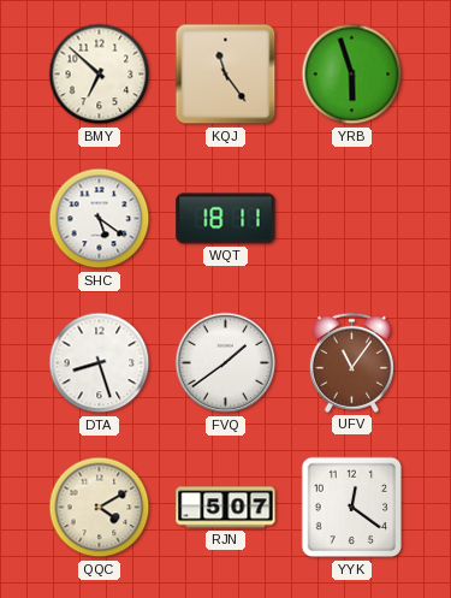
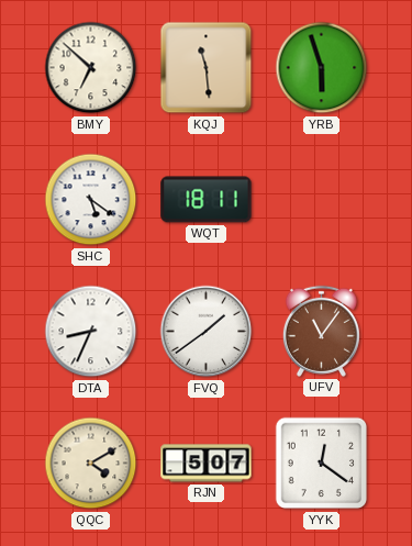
KQJ: 11:24 -> 11:29 (207, 68)
DTA: 8:27 -> 8:34 (91, 332)
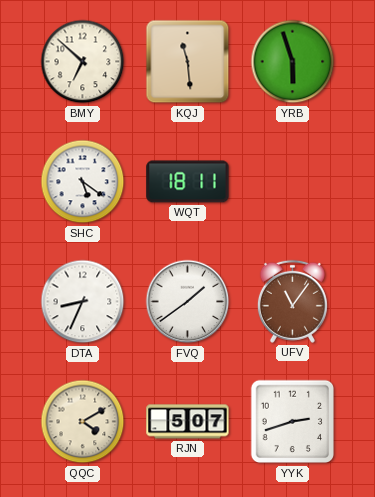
YYK: 12:21 -> 2:42 (293, 422)
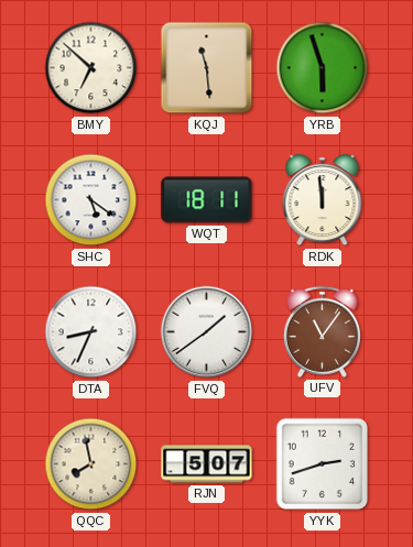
RDK: none -> 11:59 (323, 200)
QQC: 4:10 -> 7:58 (91, 464)
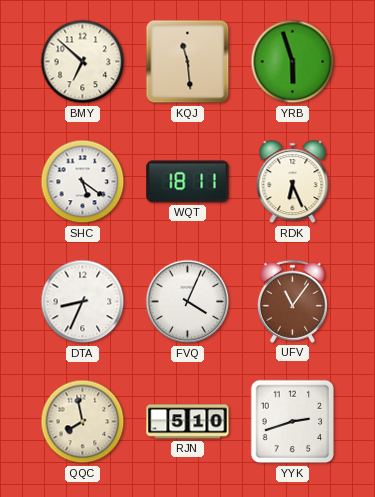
RDK: 11:59 -> 6:26 (293, 182)
FVQ: 1:39 -> 4:04 (188, 302)
RJN: 5:07 -> 5:10 (188, 422)
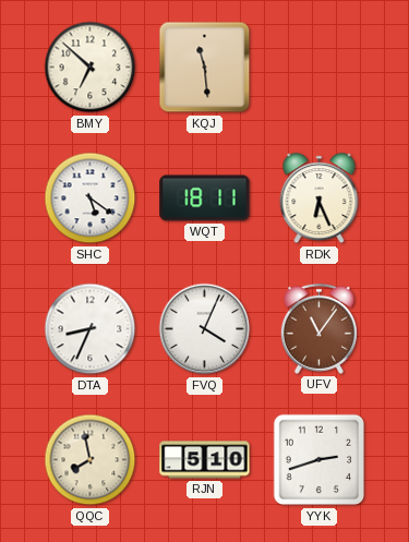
YRB: 5:57 -> none (293, 62)
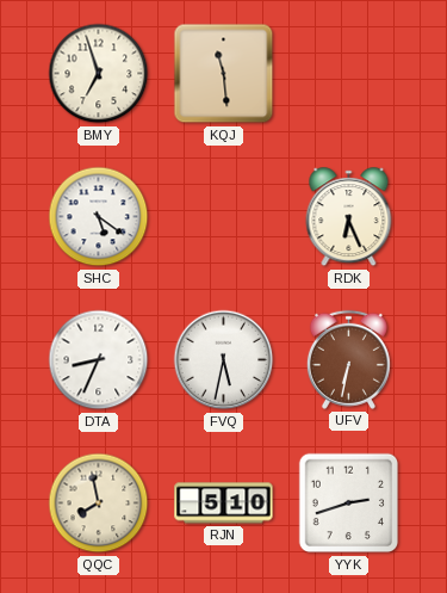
BMY: 6:52 -> 6:57 (99, 74)
WQT: 18:11 -> none (205, 198)
FVQ: 4:04 -> 5:32 (224, 360)
UFV: 11:06 -> 6:32 (348, 359)
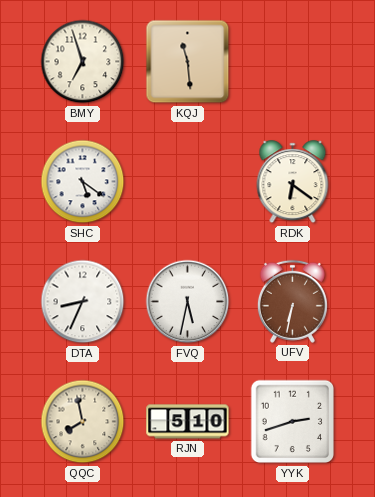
RDK: 6:26 -> 6:21 (293, 182)
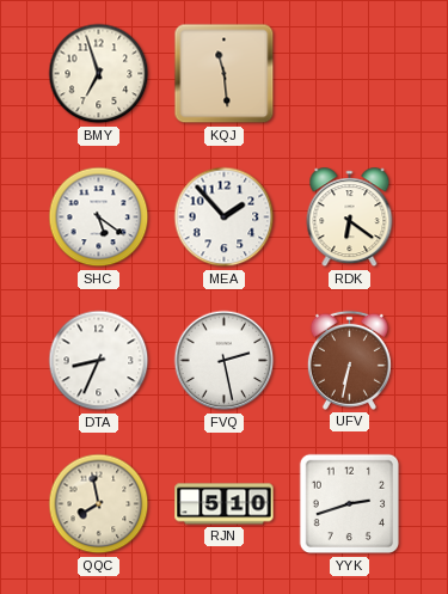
MEA: none -> 1:53 (225, 218)
FVQ: 5:32 -> 2:28 (225, 361)
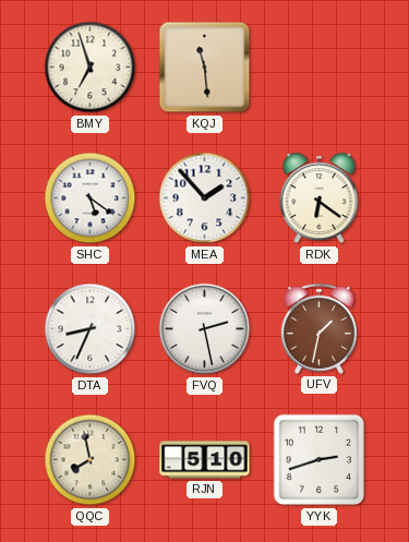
UFV: 6:32 -> 1:32 (318, 328)
